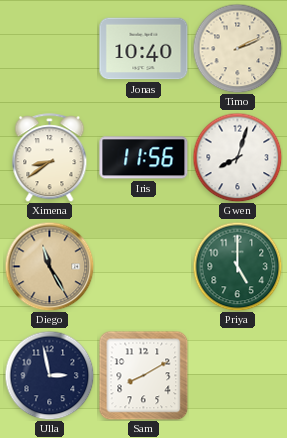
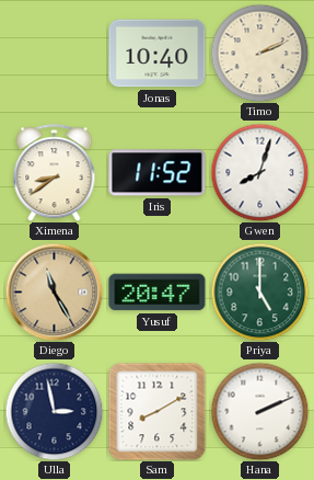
Iris: 11:56 -> 11:52 (158, 173)
Yusuf: none -> 20:47 (158, 293)
Hana: none -> 2:11 (259, 411)
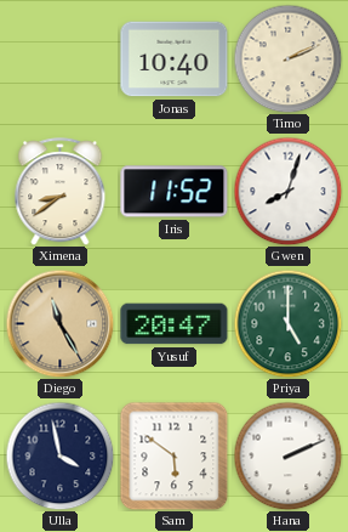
Ulla: 2:58 -> 3:58 (59, 455)
Sam: 8:10 -> 5:51 (173, 455)
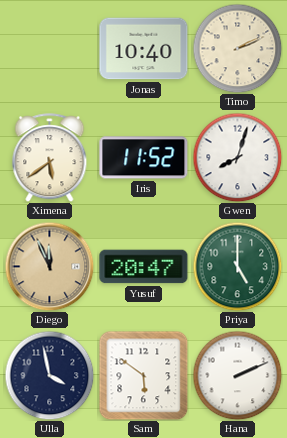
Ximena: 8:39 -> 5:39 (50, 158)
Diego: 11:25 -> 11:56 (49, 266)
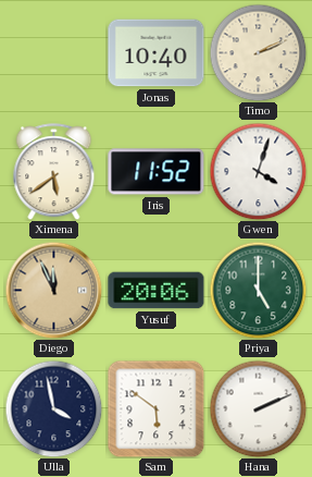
Gwen: 8:03 -> 4:03 (258, 171)
Yusuf: 20:47 -> 20:06 (157, 291)
